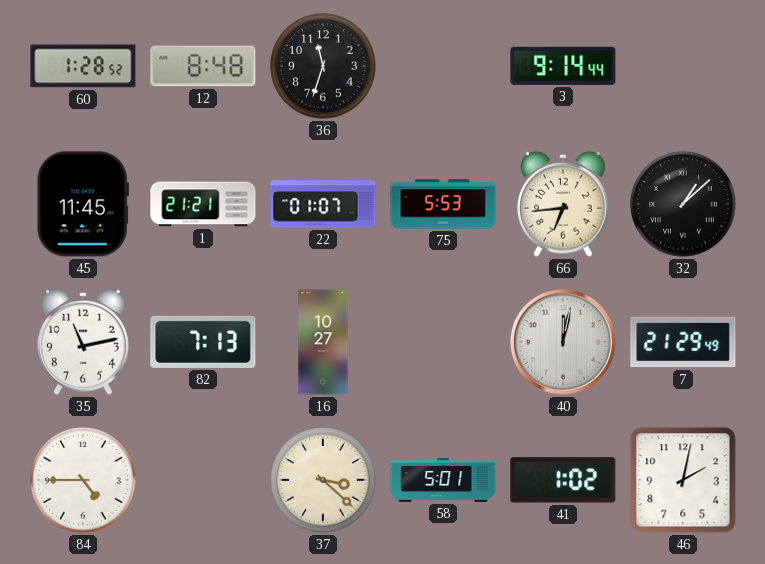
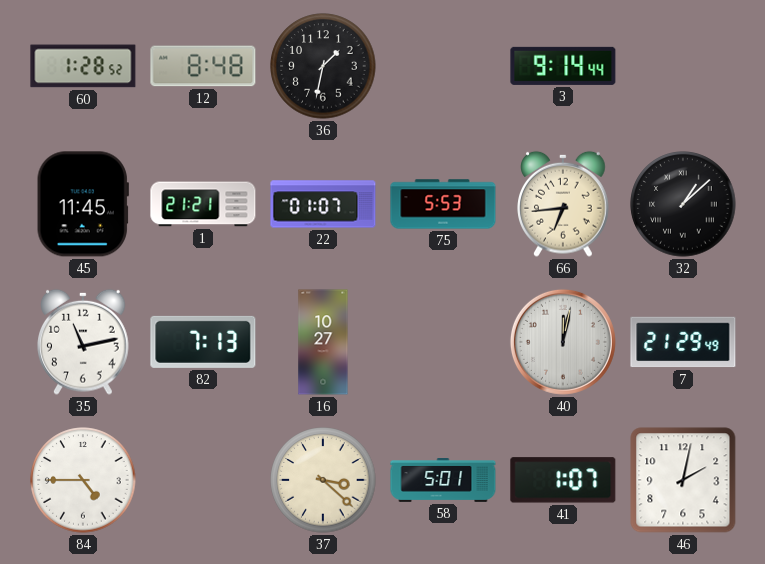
36: 11:33 -> 1:32 (323, 66)
41: 1:02 -> 1:07 (563, 480)
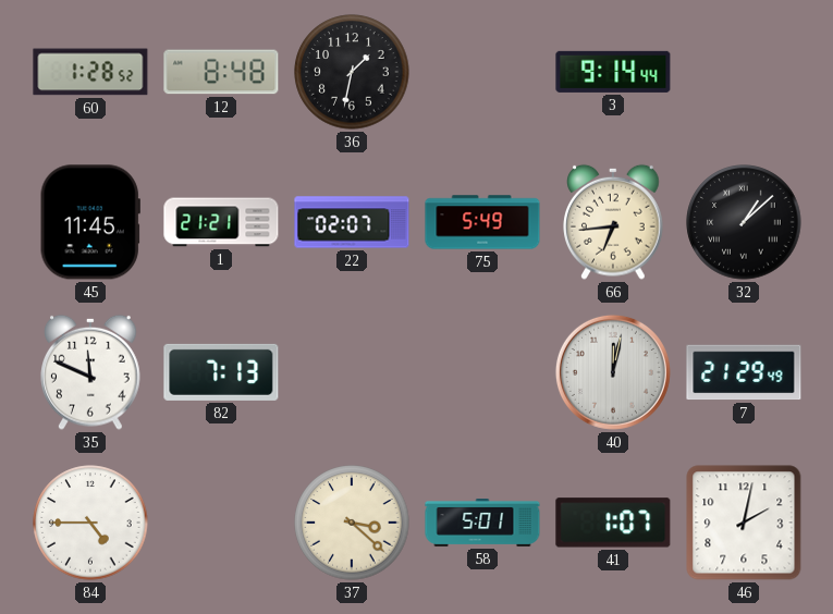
22: 01:07 -> 02:07 (352, 222)
75: 5:53 -> 5:49 (482, 222)
35: 11:13 -> 11:49 (90, 372)
16: 10:27 -> none (323, 342)
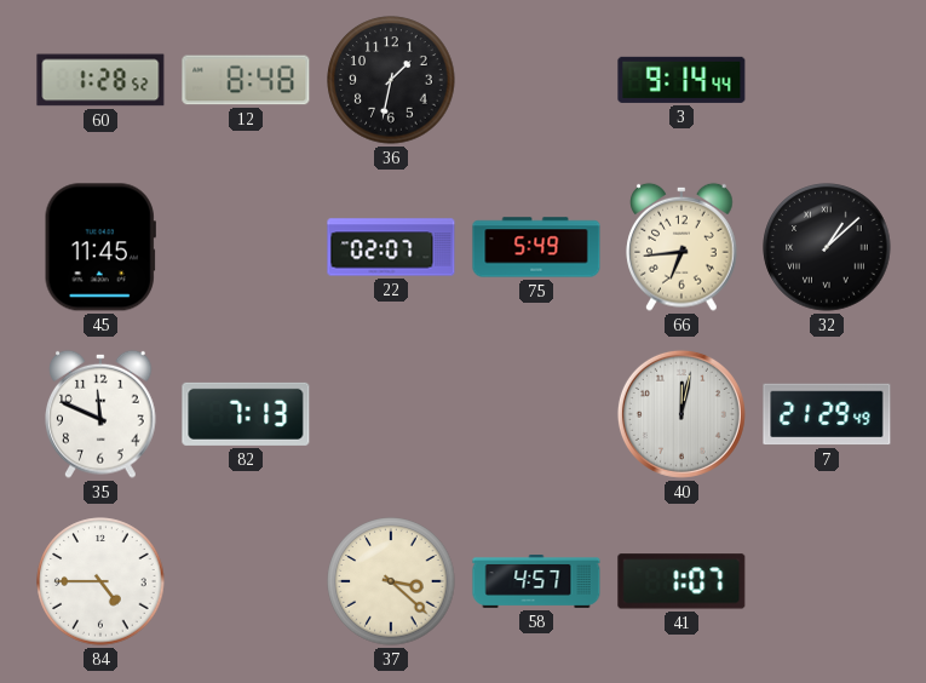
1: 21:21 -> none (221, 222)
58: 5:01 -> 4:57 (536, 582)
46: 2:02 -> none (744, 523)
